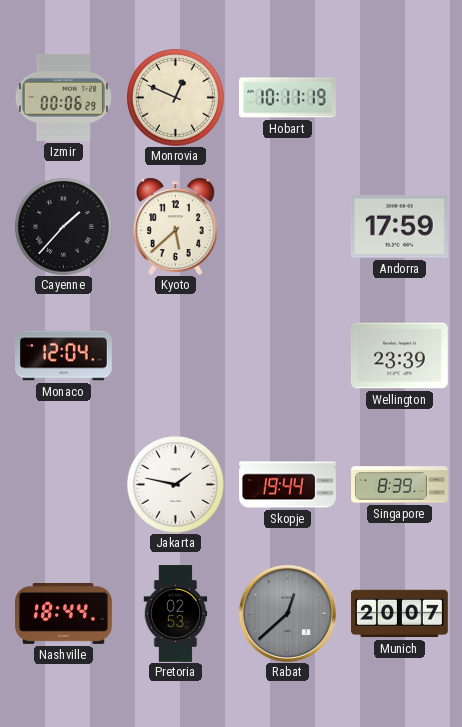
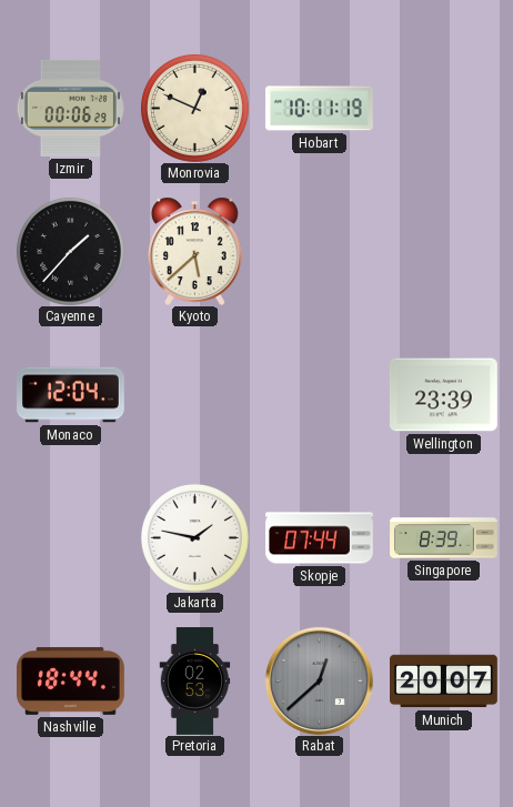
Andorra: 17:59 -> none (399, 226)
Skopje: 19:44 -> 07:44 (320, 538)
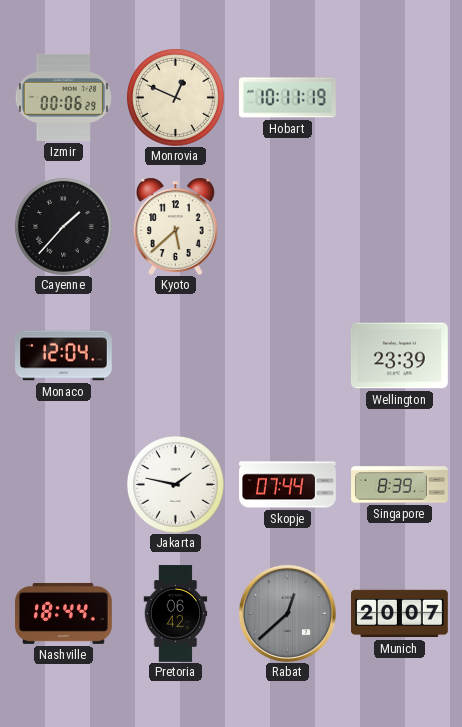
Pretoria: 02:53 -> 06:42 (176, 614)
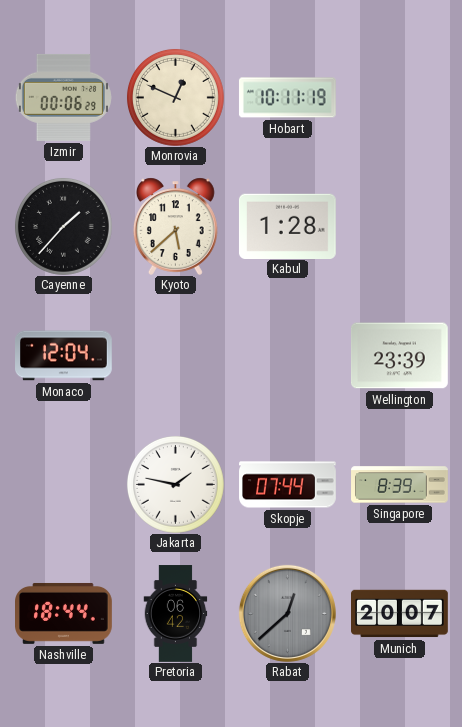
Kabul: none -> 1:28 (287, 226)
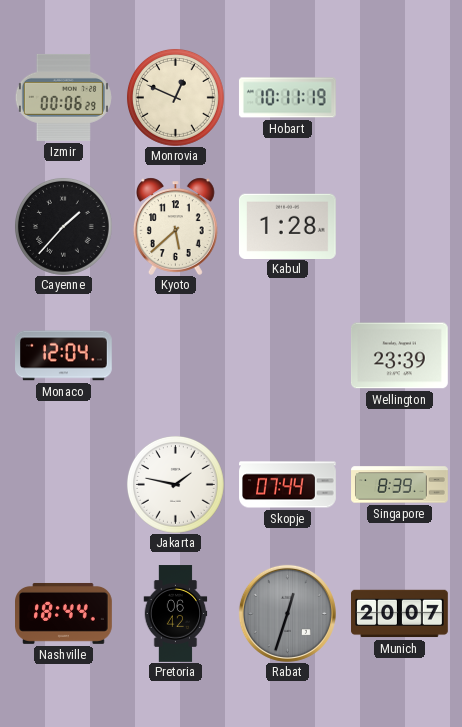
Rabat: 12:38 -> 12:33 (287, 613)
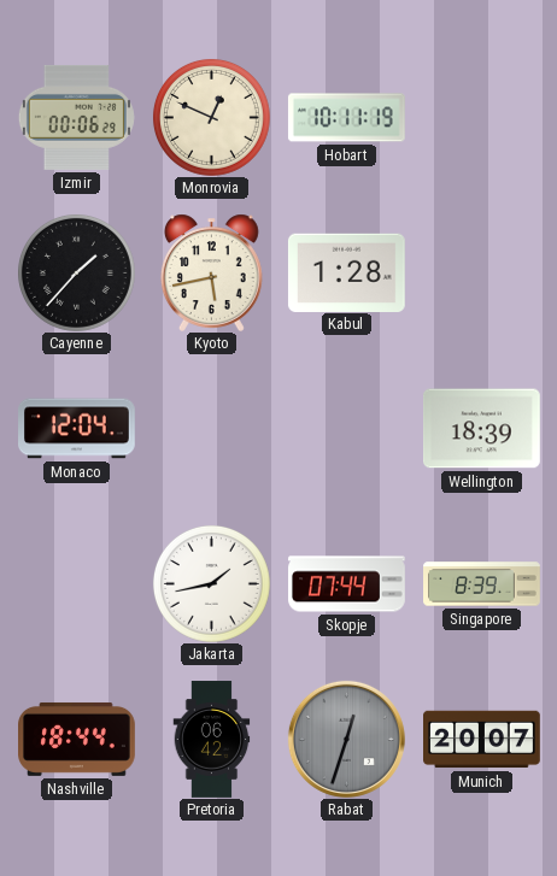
Kyoto: 5:38 -> 5:43 (211, 272)
Wellington: 23:39 -> 18:39 (482, 429)
Jakarta: 1:47 -> 1:43 (211, 583)
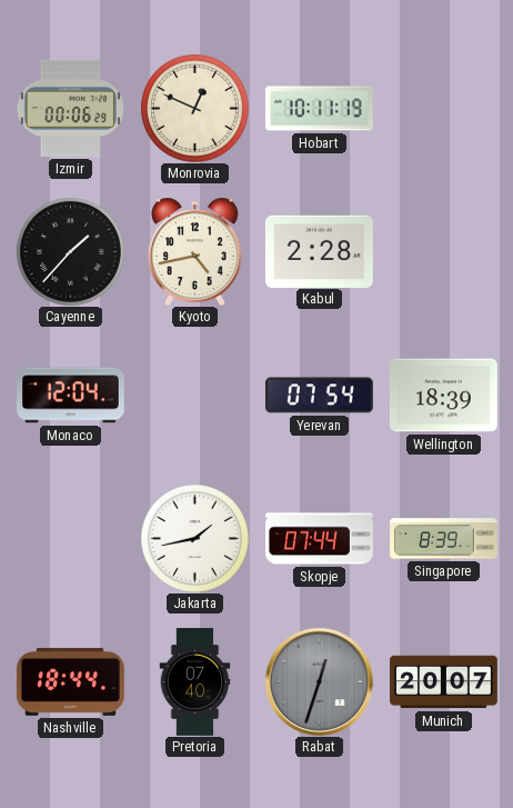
Kyoto: 5:43 -> 4:43 (194, 251)
Kabul: 1:28 -> 2:28 (319, 251)
Yerevan: none -> 07:54 (319, 396)
Pretoria: 06:42 -> 07:40 (195, 682)
